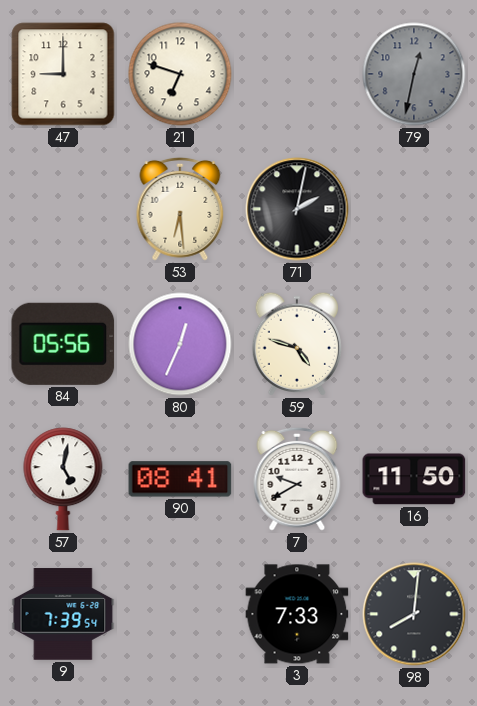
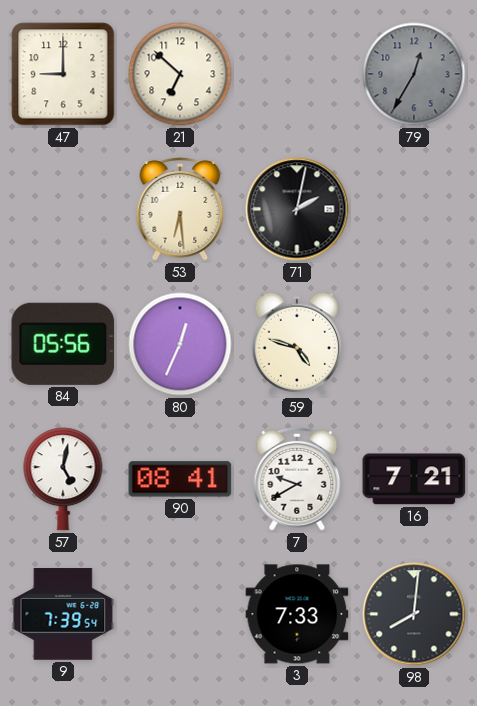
21: 6:48 -> 6:52 (180, 74)
79: 12:32 -> 12:35 (414, 74)
16: 11:50 -> 7:21 (414, 479)
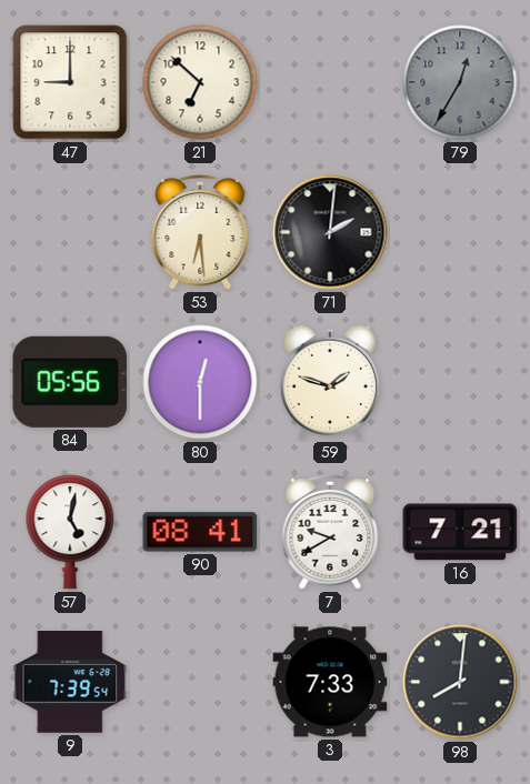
71: 2:02 -> 2:01 (330, 232)
80: 12:34 -> 12:30 (200, 382)
59: 4:48 -> 1:48 (329, 382)
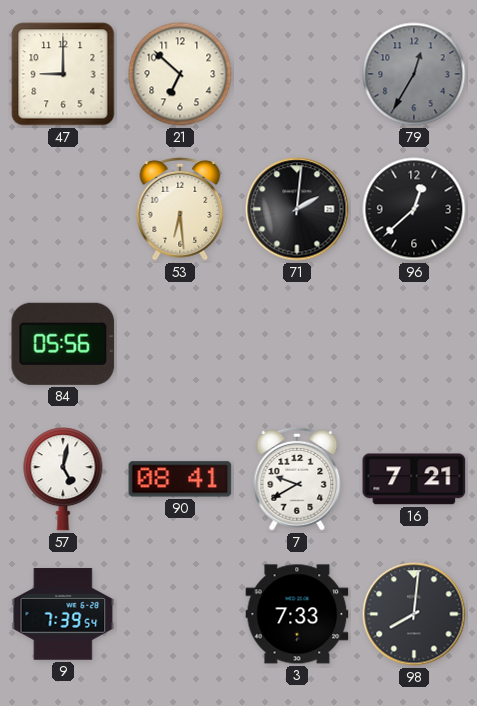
96: none -> 12:38 (414, 209)
80: 12:30 -> none (200, 382)
59: 1:48 -> none (329, 382)
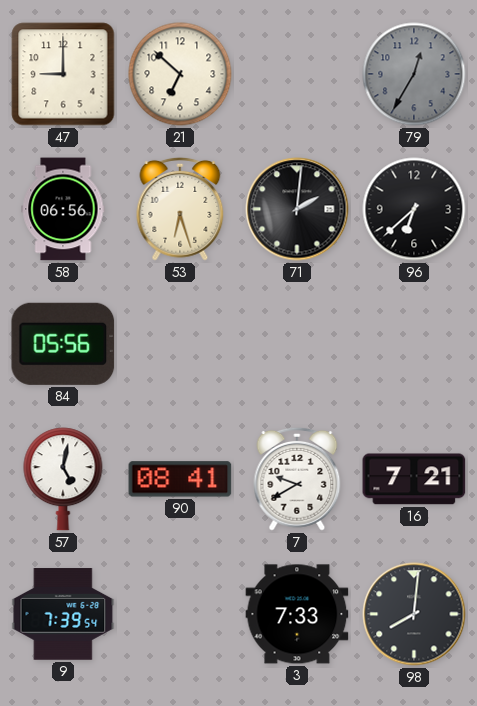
58: none -> 06:56 (63, 209)
53: 6:29 -> 6:27 (180, 209)
96: 12:38 -> 6:38 (414, 209)
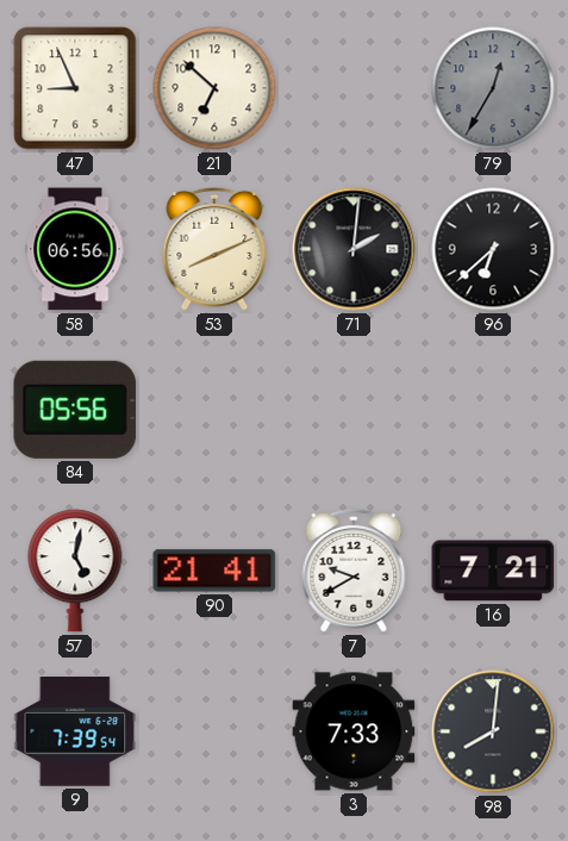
47: 9:00 -> 8:56 (75, 88)
53: 6:27 -> 8:11 (214, 249)
90: 08:41 -> 21:41 (214, 571)
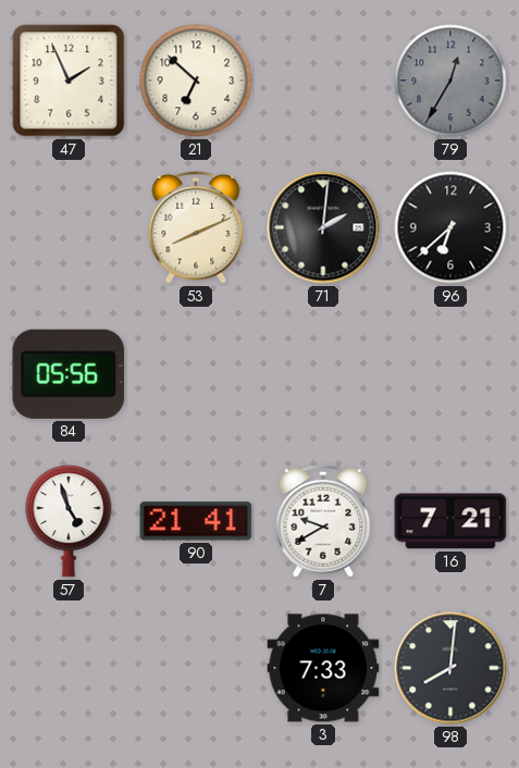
47: 8:56 -> 1:56 (69, 80)
58: 06:56 -> none (75, 249)
57: 5:02 -> 4:57 (69, 521)
9: 7:39 -> none (75, 731)
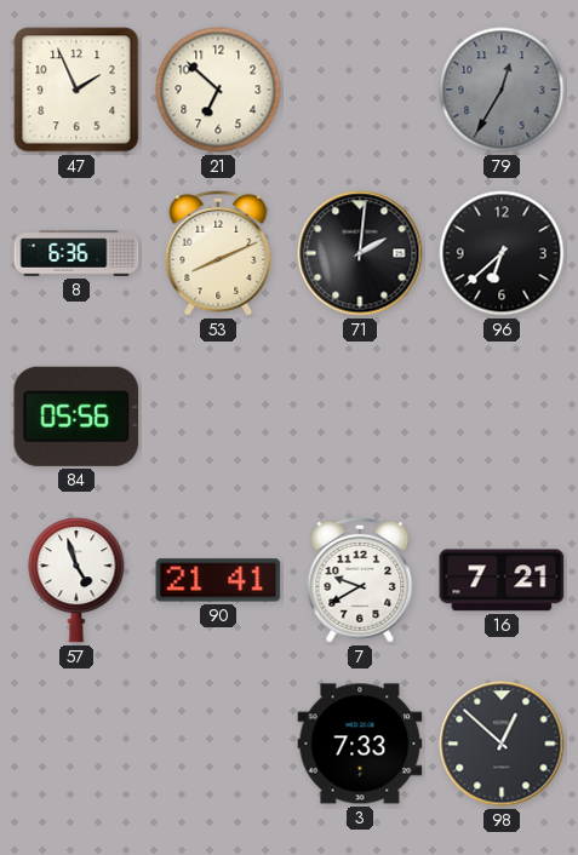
8: none -> 6:36 (76, 253)
98: 8:01 -> 12:52 (502, 744)
